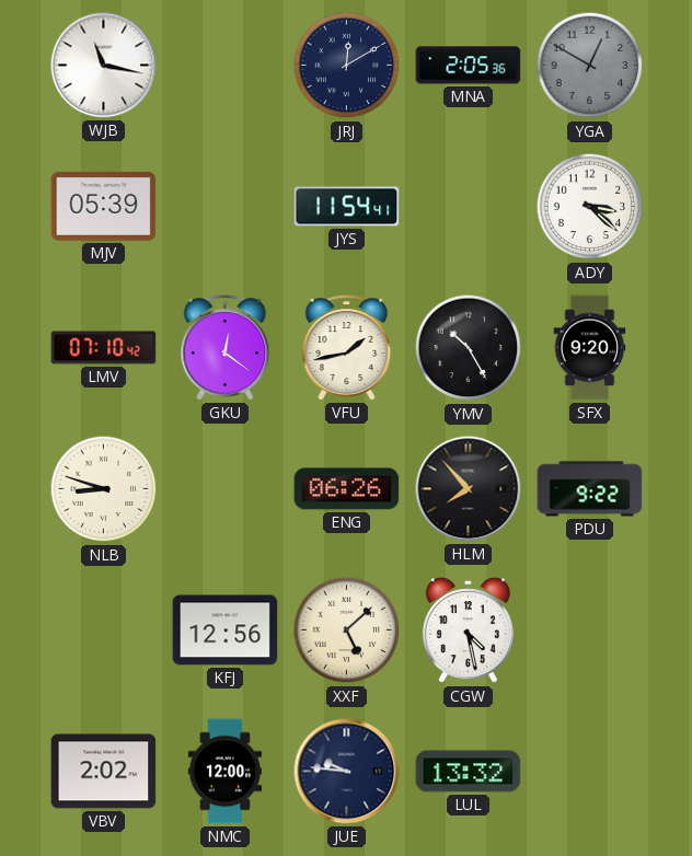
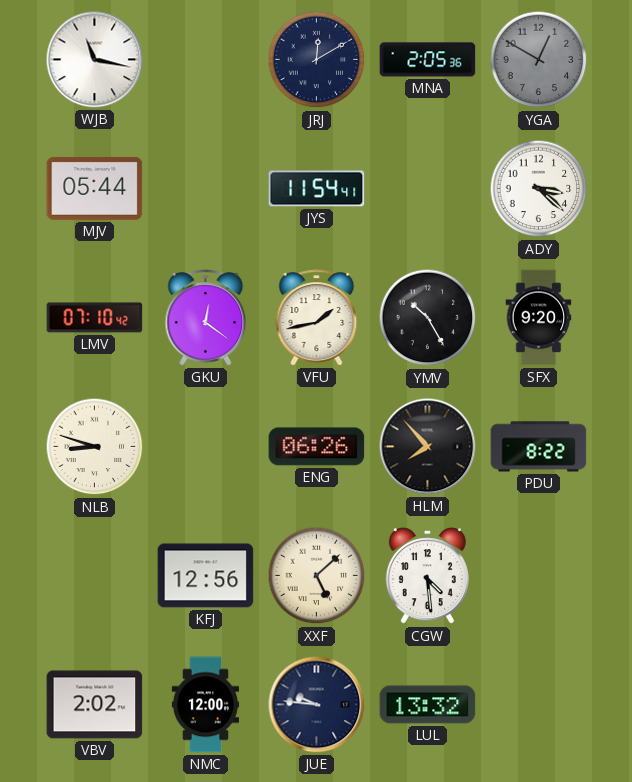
MJV: 05:39 -> 05:44 (95, 188)
PDU: 9:22 -> 8:22 (539, 447)
CGW: 4:28 -> 4:29 (427, 576)
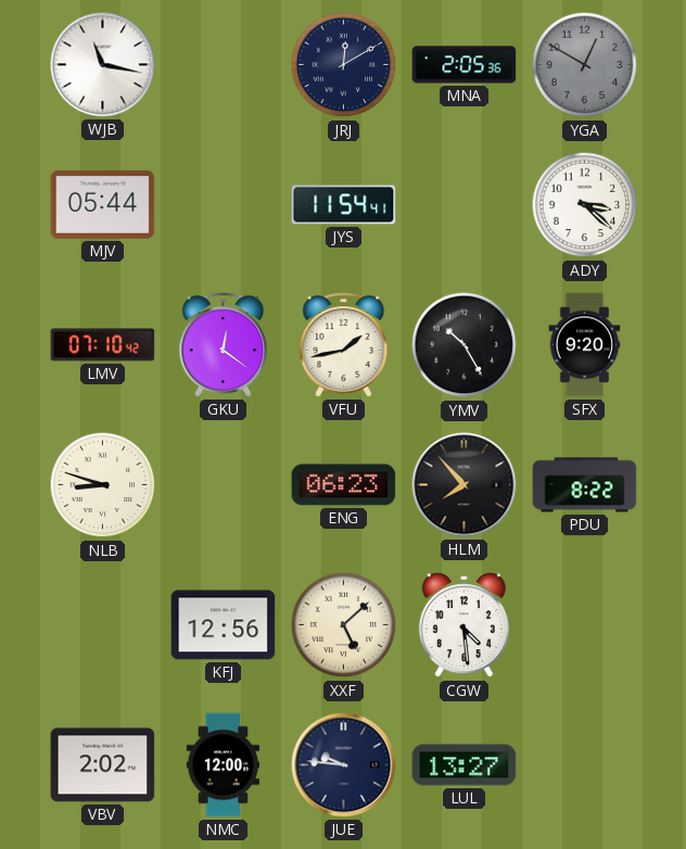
ENG: 06:26 -> 06:23 (344, 485)
LUL: 13:32 -> 13:27 (465, 765)
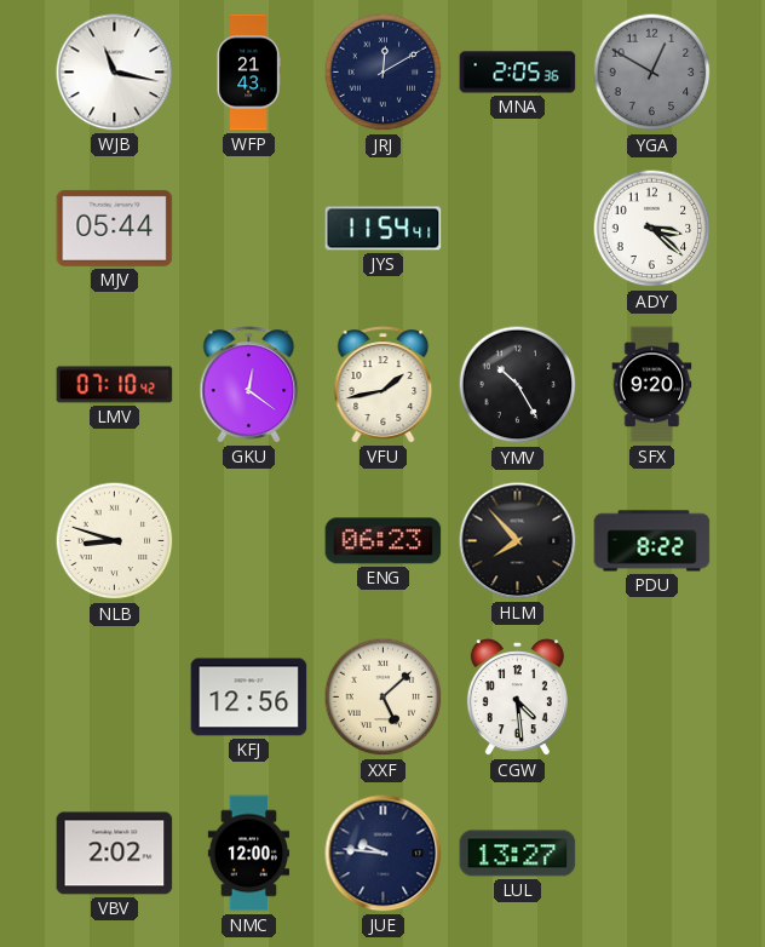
WFP: none -> 21:43 (248, 73)
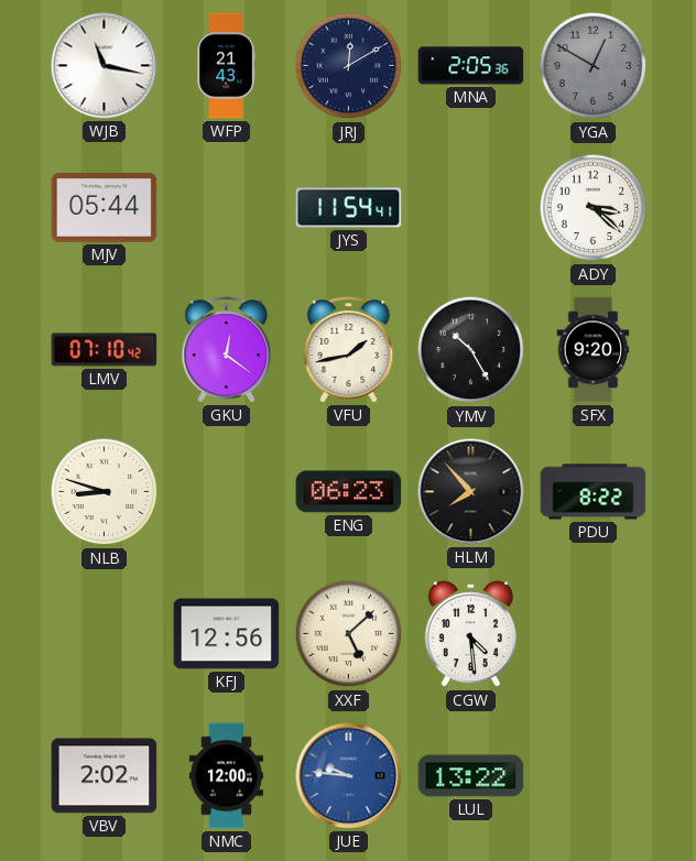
JUE dial: navy -> blue (349, 776)
LUL: 13:27 -> 13:22 (471, 776)
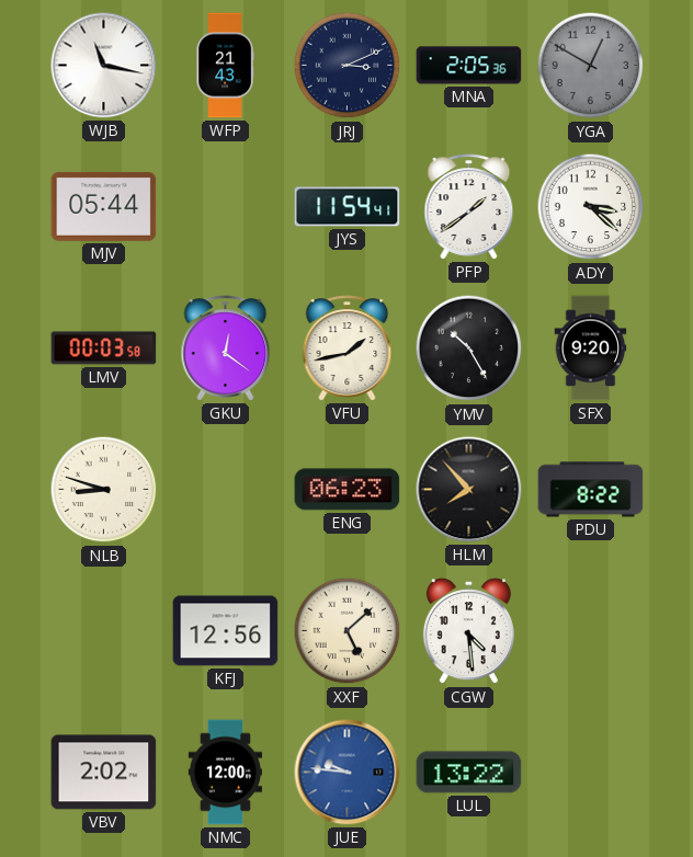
JRJ: 12:10 -> 3:11 (348, 66)
PFP: none -> 1:39 (469, 207)
LMV: 07:10 -> 00:03 (104, 348)
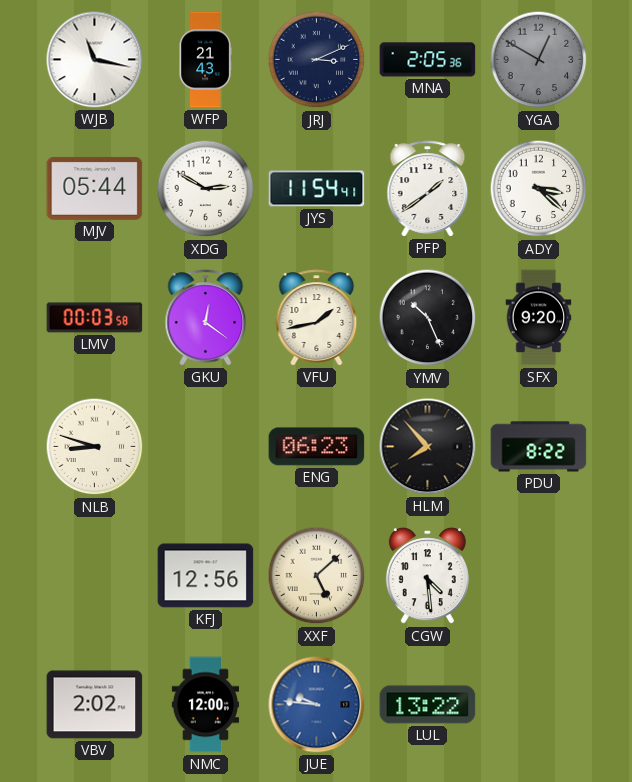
XDG: none -> 2:50 (206, 189)
YMV: 10:25 -> 10:26 (428, 318)
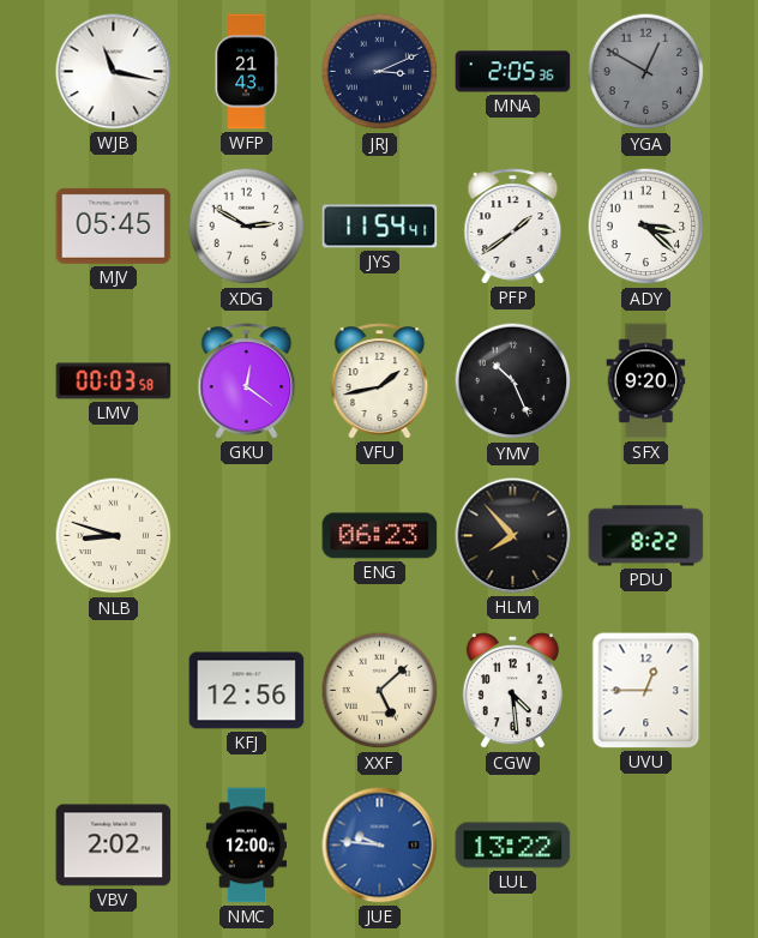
MJV: 05:44 -> 05:45 (114, 226)
UVU: none -> 12:45 (646, 691)
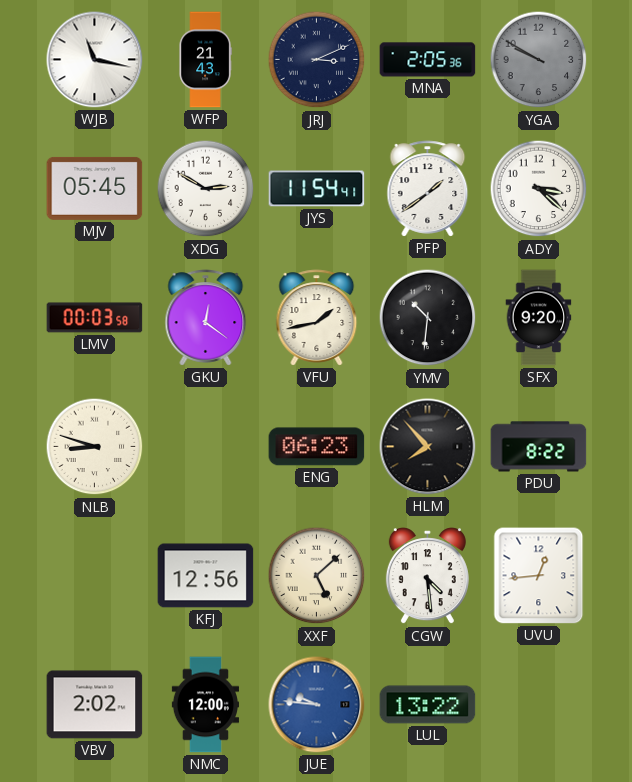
YGA: 12:50 -> 9:50 (539, 60)
YMV: 10:26 -> 10:31 (428, 318)
UVU: 12:45 -> 12:44 (539, 576)
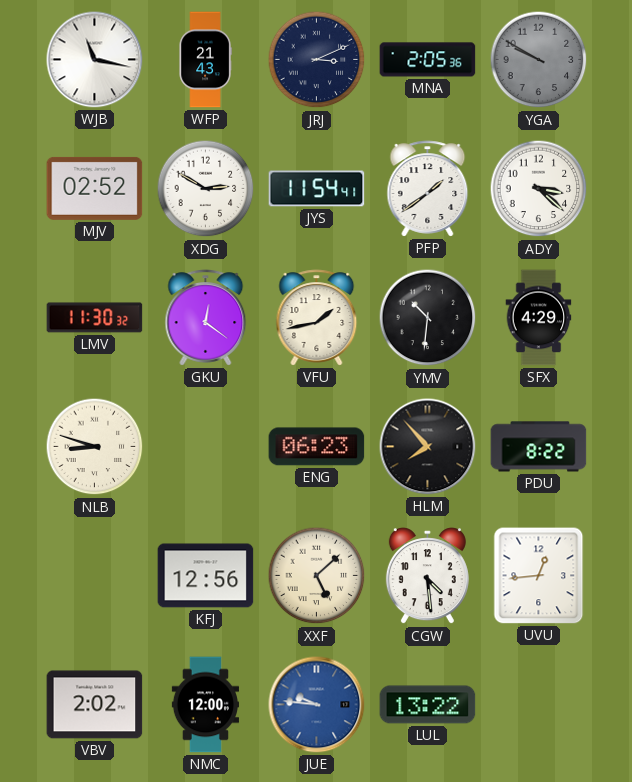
MJV: 05:45 -> 02:52 (95, 188)
LMV: 00:03 -> 11:30 (95, 318)
SFX: 9:20 -> 4:29 (539, 318)
